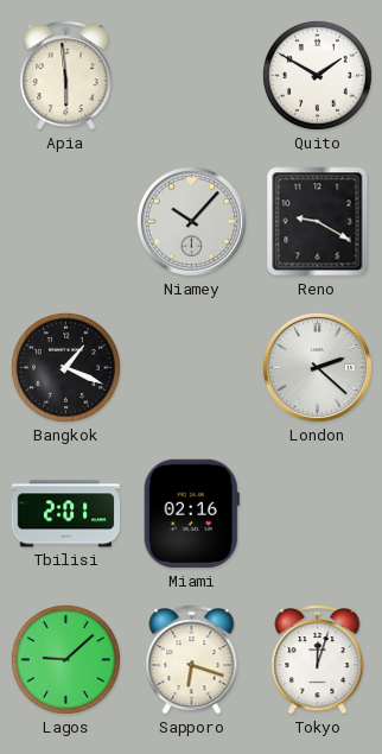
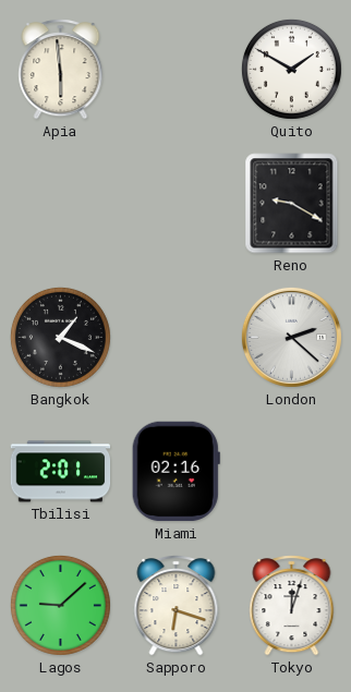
Niamey: 10:07 -> none (191, 221)
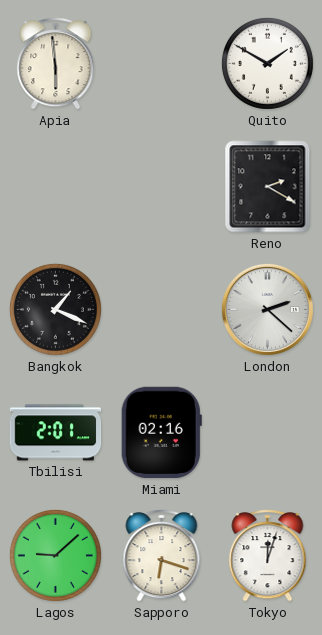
Reno: 9:20 -> 2:20 (268, 187)
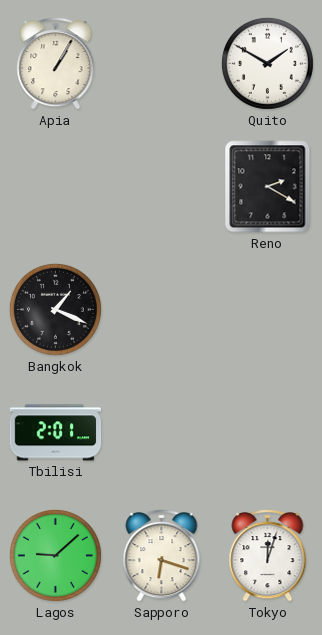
Apia: 5:59 -> 1:05 (56, 64)
London: 2:22 -> none (267, 309)
Miami: 02:16 -> none (161, 433)
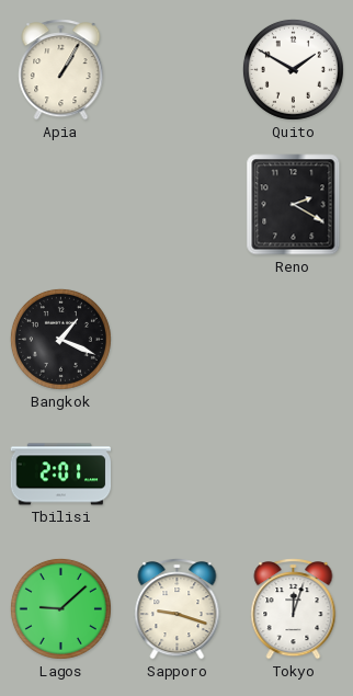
Sapporo: 6:18 -> 9:18 (178, 609)
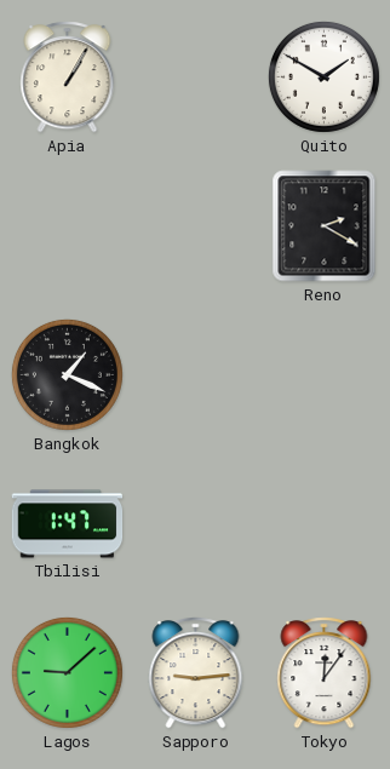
Tbilisi: 2:01 -> 1:47 (68, 524)
Sapporo: 9:18 -> 9:14 (196, 673)
Tokyo: 12:03 -> 12:06 (325, 673)
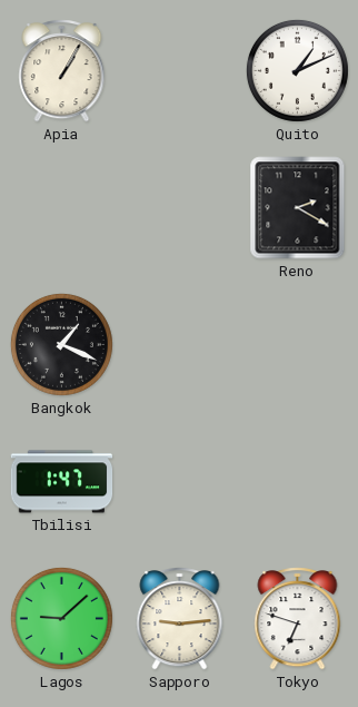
Quito: 1:50 -> 1:11 (297, 70)
Tokyo: 12:06 -> 6:48 (298, 619)
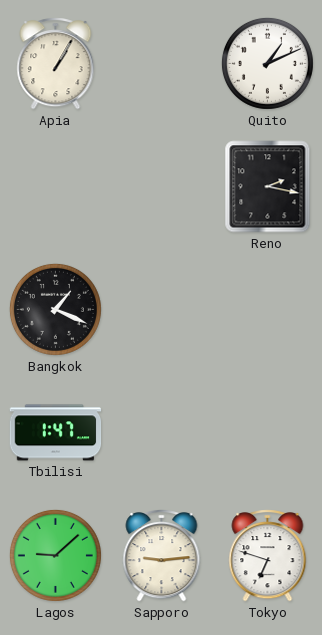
Reno: 2:20 -> 2:17 (268, 187)
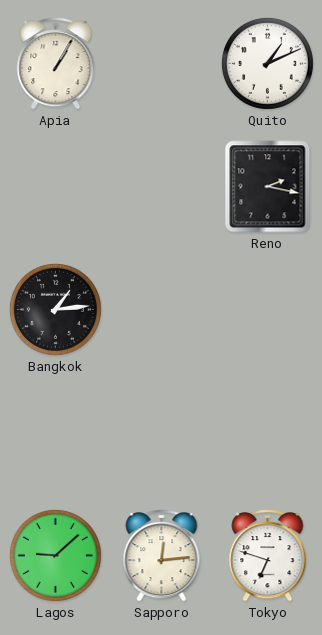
Bangkok: 1:19 -> 1:14 (55, 309)
Tbilisi: 1:47 -> none (56, 433)
Sapporo: 9:14 -> 12:14 (162, 556)
